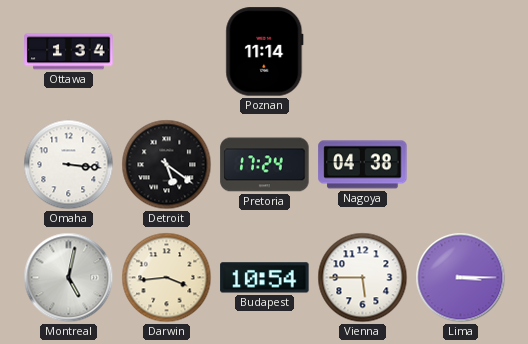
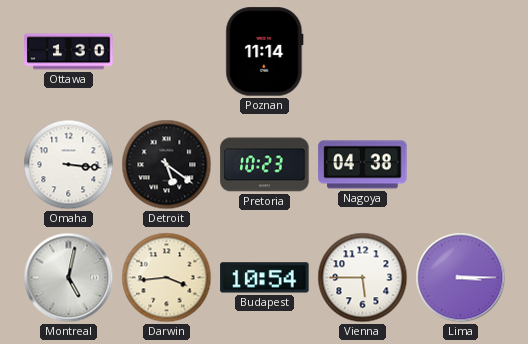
Ottawa: 1:34 -> 1:30 (69, 52)
Pretoria: 17:24 -> 10:23 (265, 165)
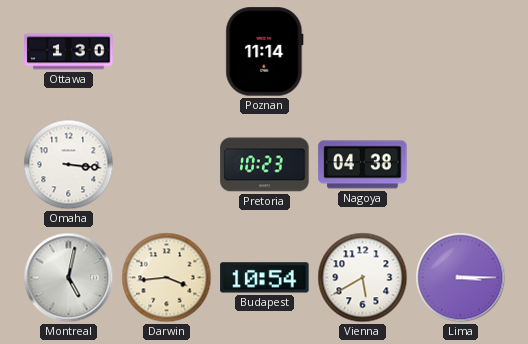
Detroit: 5:21 -> none (167, 165)
Vienna: 5:45 -> 5:40 (363, 278)
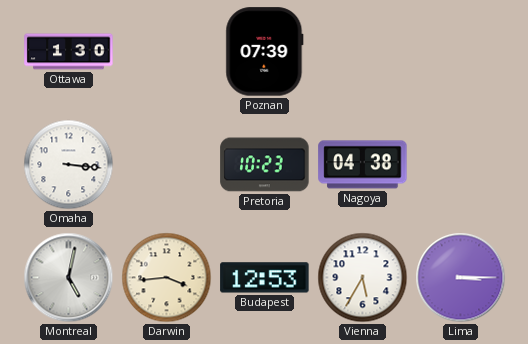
Poznan: 11:14 -> 07:39 (265, 52)
Budapest: 10:54 -> 12:53 (265, 278)
Vienna: 5:40 -> 5:35 (363, 278)
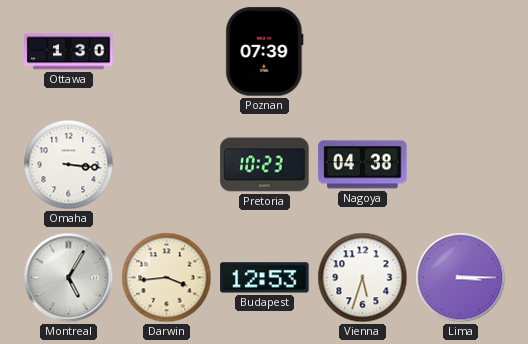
Montreal: 5:02 -> 5:05 (69, 278)
Vienna: 5:35 -> 5:33 (363, 278)
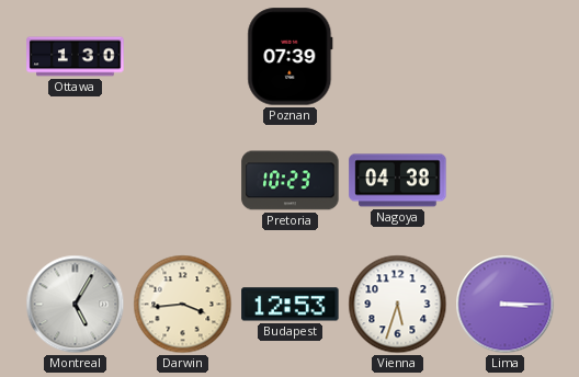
Omaha: 3:16 -> none (69, 165)
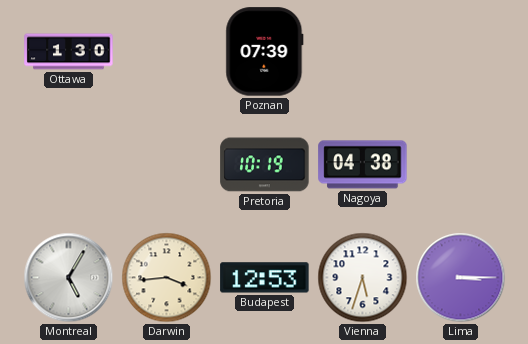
Pretoria: 10:23 -> 10:19 (265, 165)
